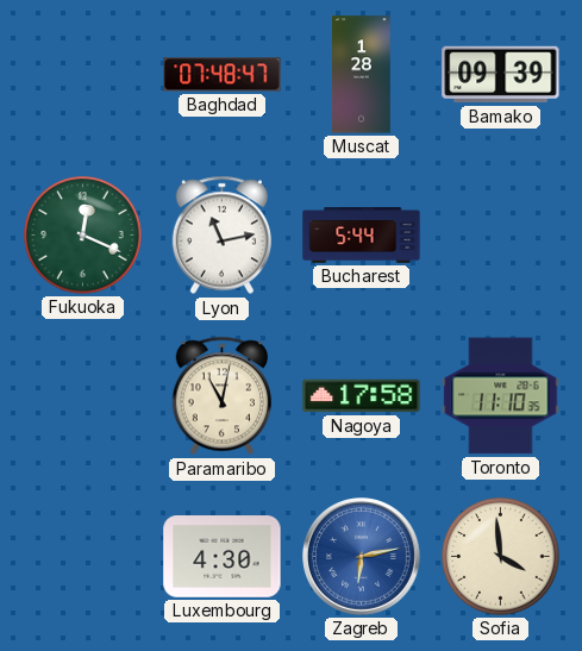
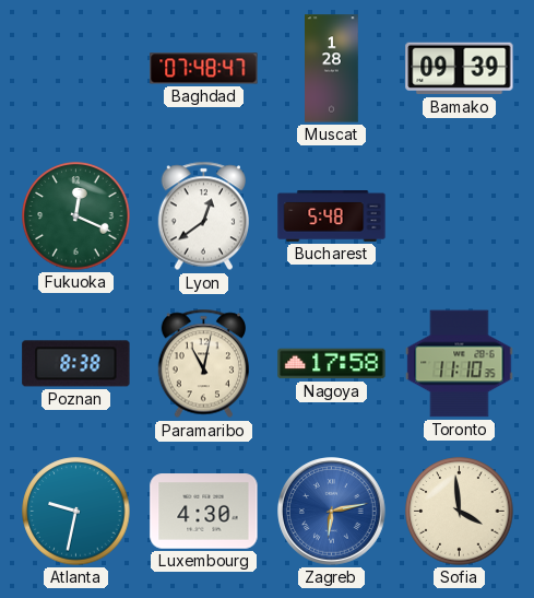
Lyon: 11:13 -> 12:39 (203, 216)
Bucharest: 5:44 -> 5:48 (332, 216)
Poznan: none -> 8:38 (76, 364)
Atlanta: none -> 9:32 (76, 512)
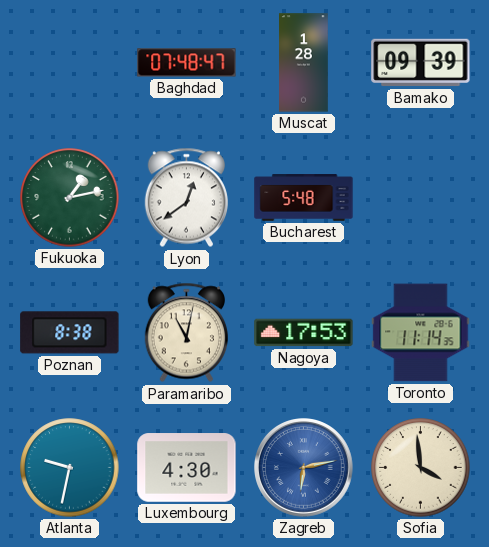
Fukuoka: 12:19 -> 1:13 (70, 198)
Nagoya: 17:58 -> 17:53 (304, 333)
Toronto: 11:10 -> 11:14 (421, 333)
